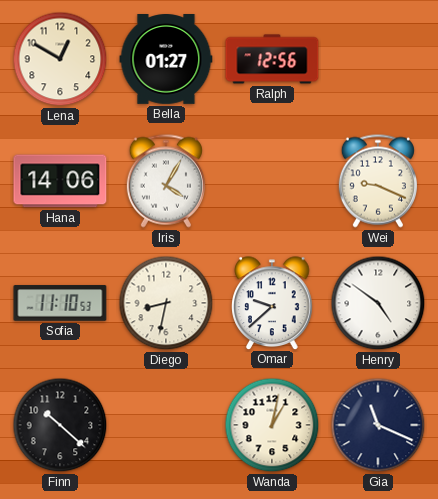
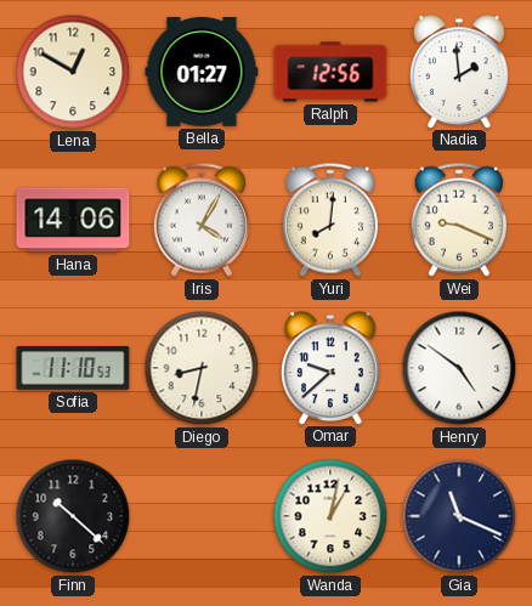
Nadia: none -> 1:59 (459, 72)
Yuri: none -> 8:01 (330, 220)
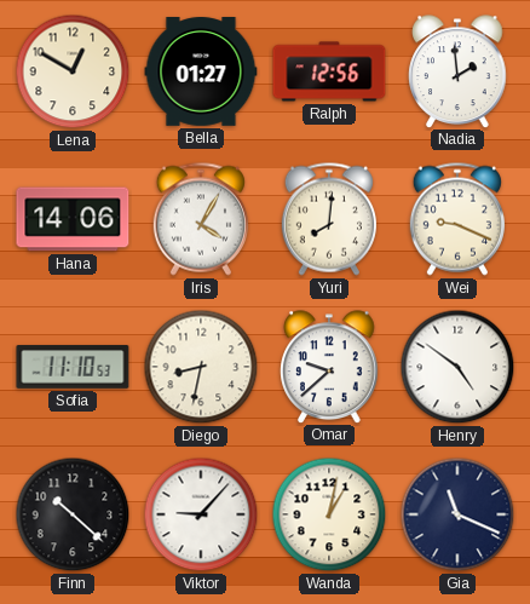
Viktor: none -> 9:07 (201, 514)
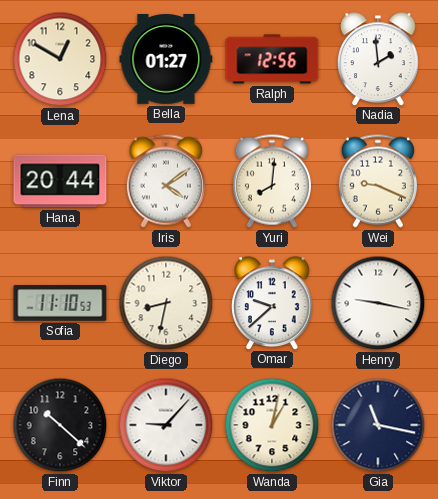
Hana: 14:06 -> 20:44 (60, 181)
Iris: 4:05 -> 4:09 (166, 181)
Henry: 4:51 -> 9:17 (378, 303)
Gia: 11:19 -> 11:17 (378, 425)
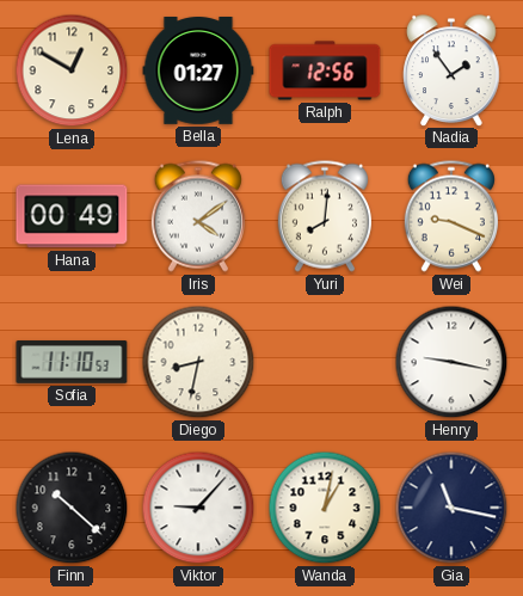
Nadia: 1:59 -> 1:54 (451, 70)
Hana: 20:44 -> 00:49 (72, 216)
Omar: 9:38 -> none (272, 303)
